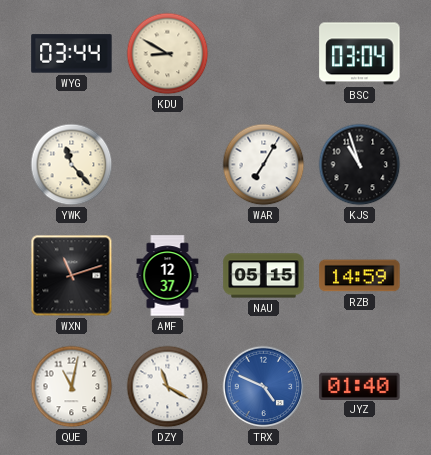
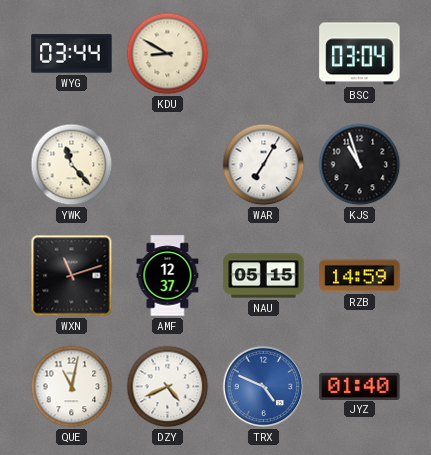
DZY: 11:20 -> 4:41 (168, 387)
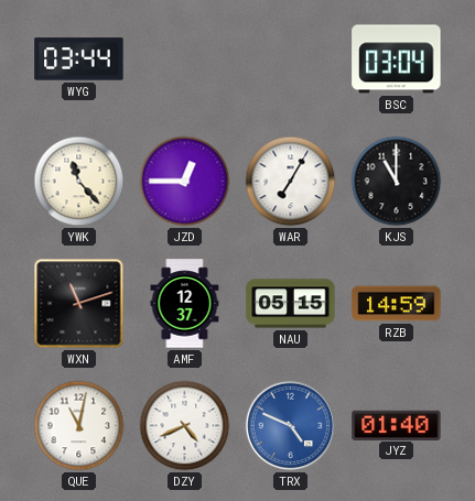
KDU: 8:50 -> none (168, 54)
JZD: none -> 12:45 (185, 182)
KJS: 10:57 -> 11:00 (397, 182)
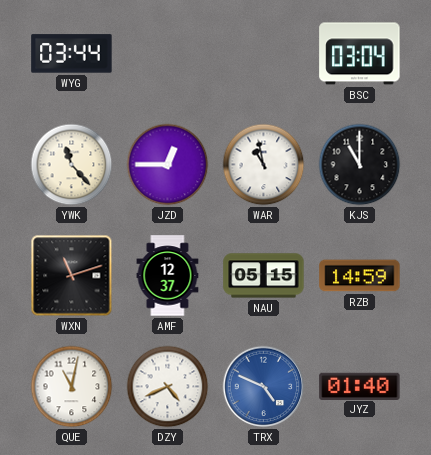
WAR: 7:05 -> 10:58 (264, 165)
